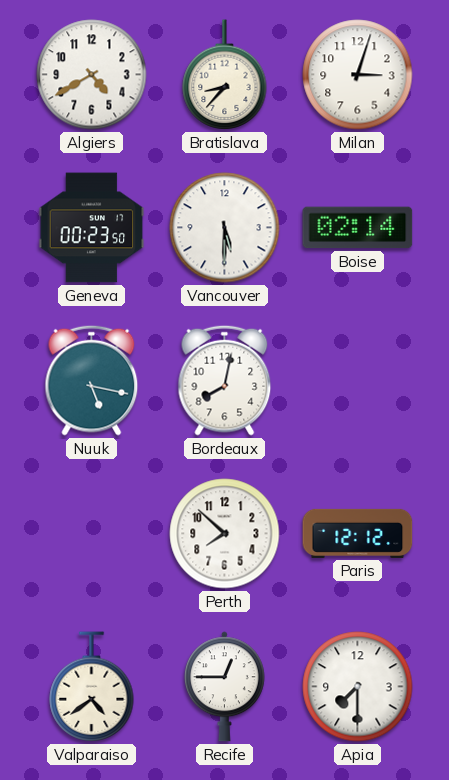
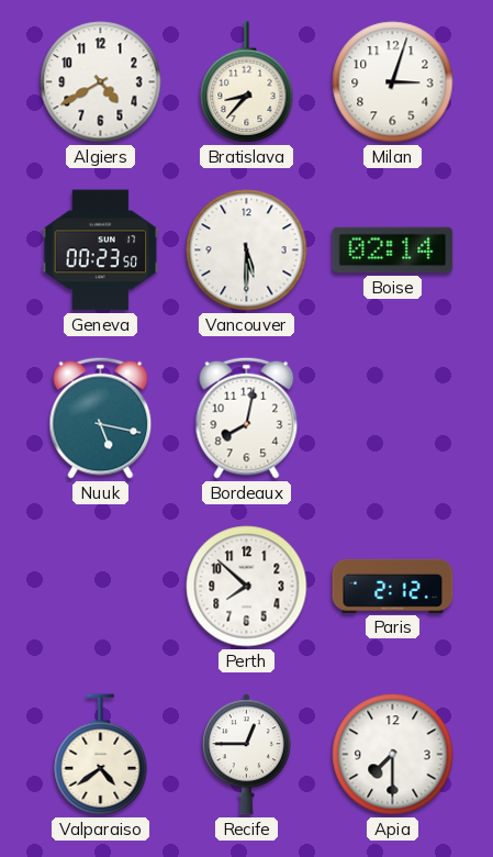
Paris: 12:12 -> 2:12 (393, 586)
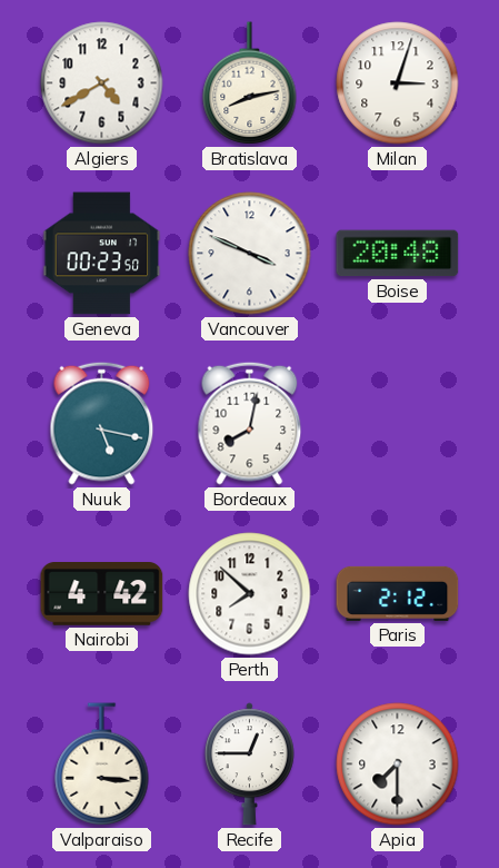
Bratislava: 8:37 -> 8:13 (250, 83)
Vancouver: 5:30 -> 3:49 (250, 254)
Boise: 02:14 -> 20:48 (398, 254)
Nairobi: none -> 4:42 (102, 594)
Valparaiso: 4:39 -> 3:16 (102, 765)
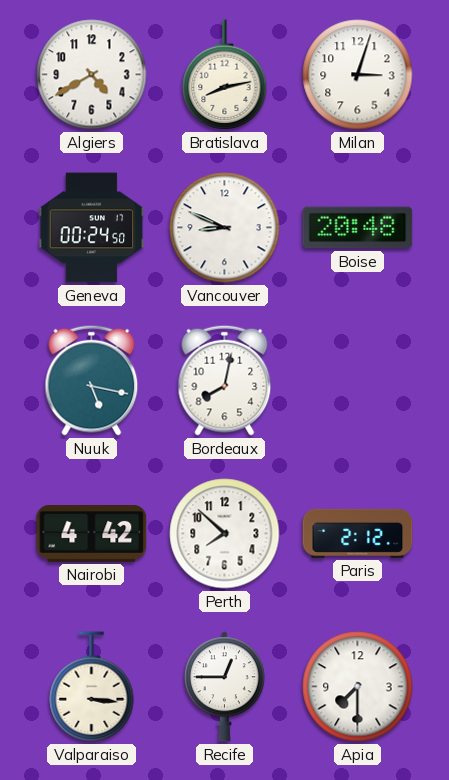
Geneva: 00:23 -> 00:24 (92, 228)
Vancouver: 3:49 -> 8:49 (225, 228)
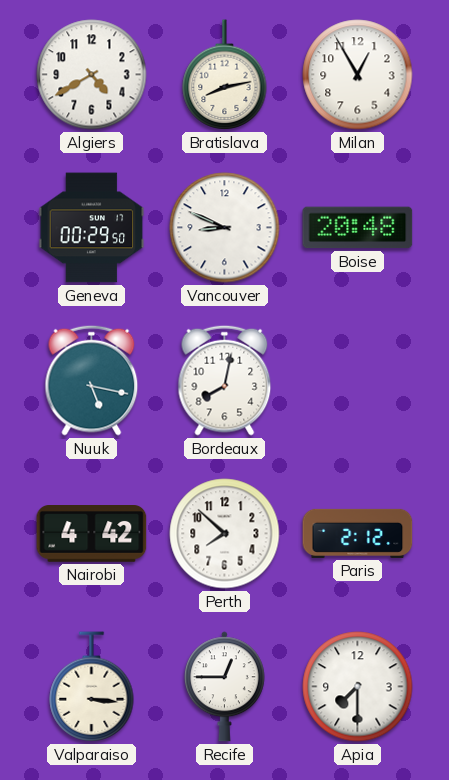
Milan: 3:03 -> 12:55 (358, 75)
Geneva: 00:24 -> 00:29 (92, 228)
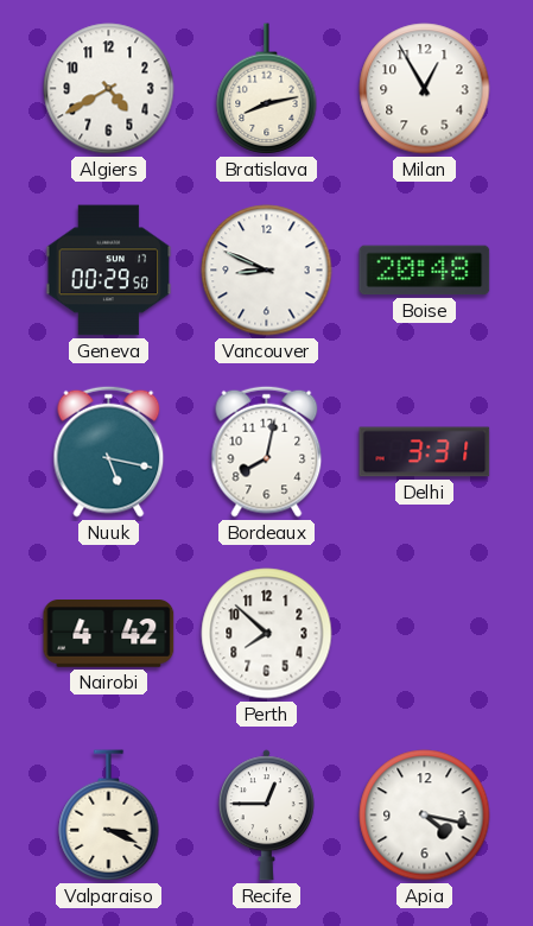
Delhi: none -> 3:31 (425, 452)
Paris: 2:12 -> none (358, 533)
Valparaiso: 3:16 -> 3:19 (109, 816)
Apia: 7:30 -> 4:17 (425, 816)
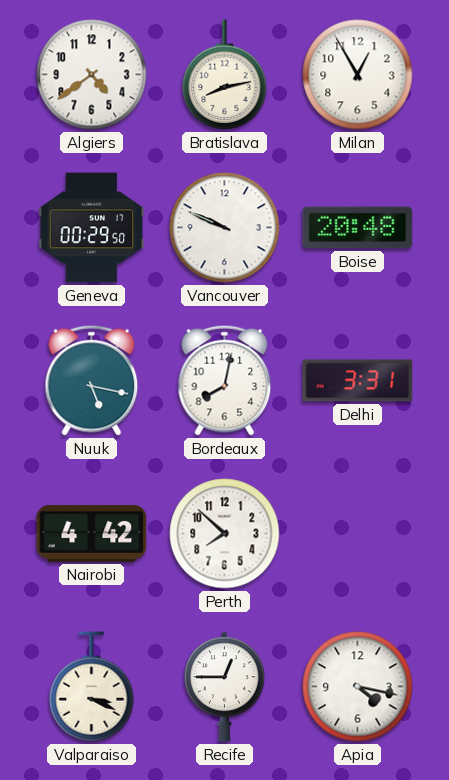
Algiers: 4:40 -> 4:39 (92, 75)
Vancouver: 8:49 -> 9:49 (225, 228)
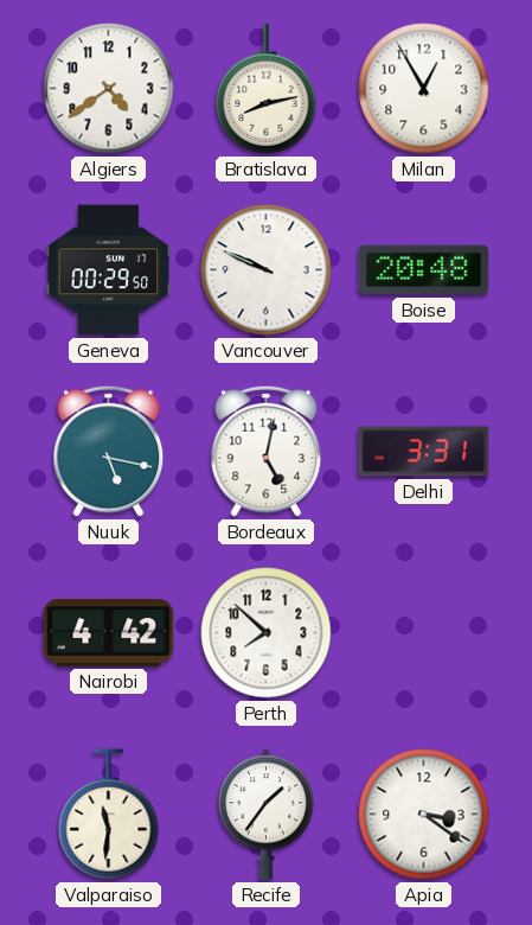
Bordeaux: 8:02 -> 5:02 (267, 451)
Valparaiso: 3:19 -> 11:31 (109, 815)
Recife: 12:45 -> 1:36 (265, 815)
Apia: 4:17 -> 3:21 (424, 815)
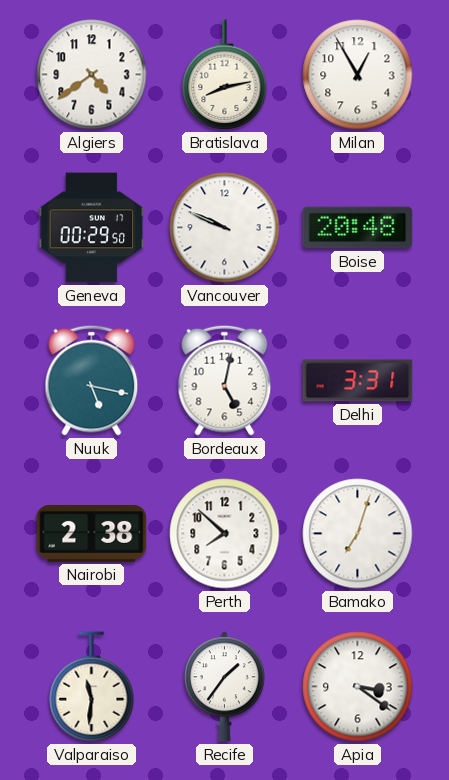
Nairobi: 4:42 -> 2:38 (92, 534)
Bamako: none -> 7:03 (358, 534)
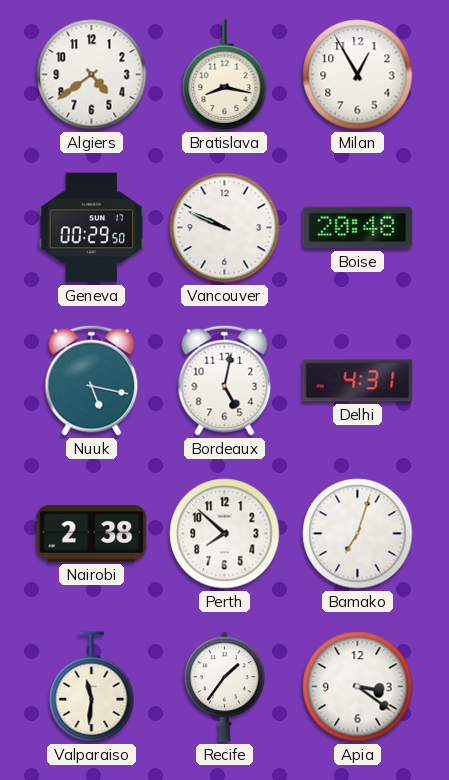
Bratislava: 8:13 -> 8:17 (225, 75)
Delhi: 3:31 -> 4:31 (358, 381)
